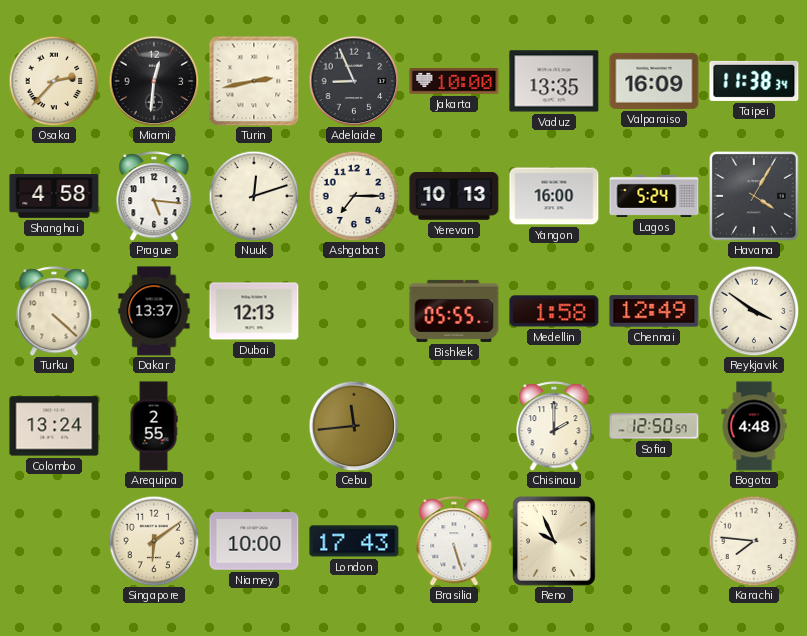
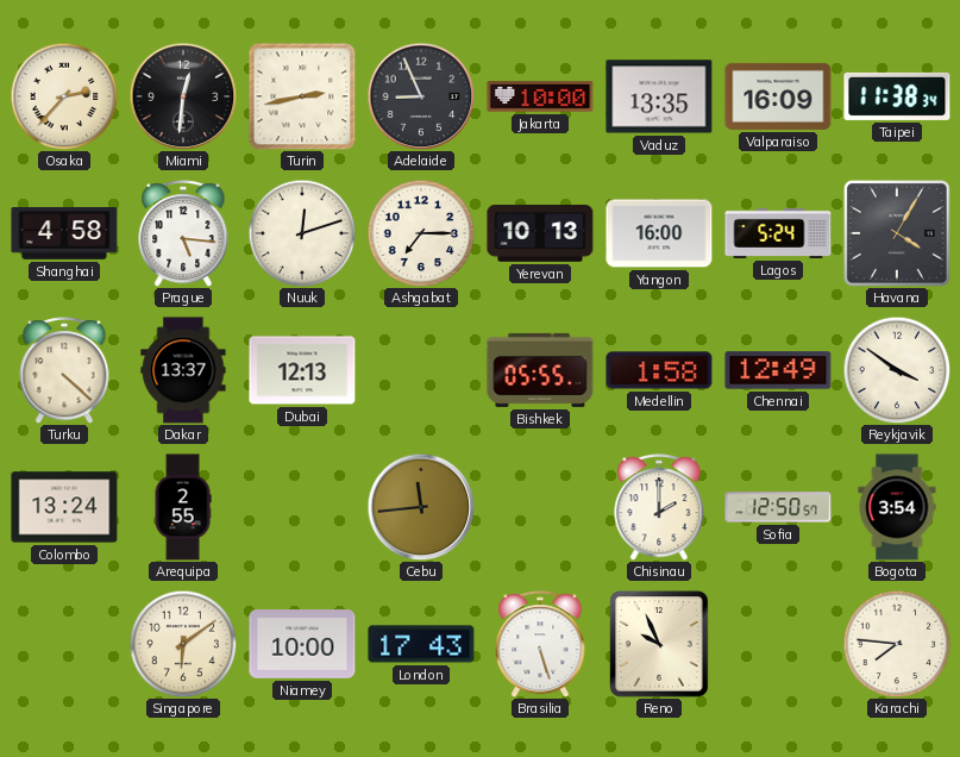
Bogota: 4:48 -> 3:54 (897, 507)
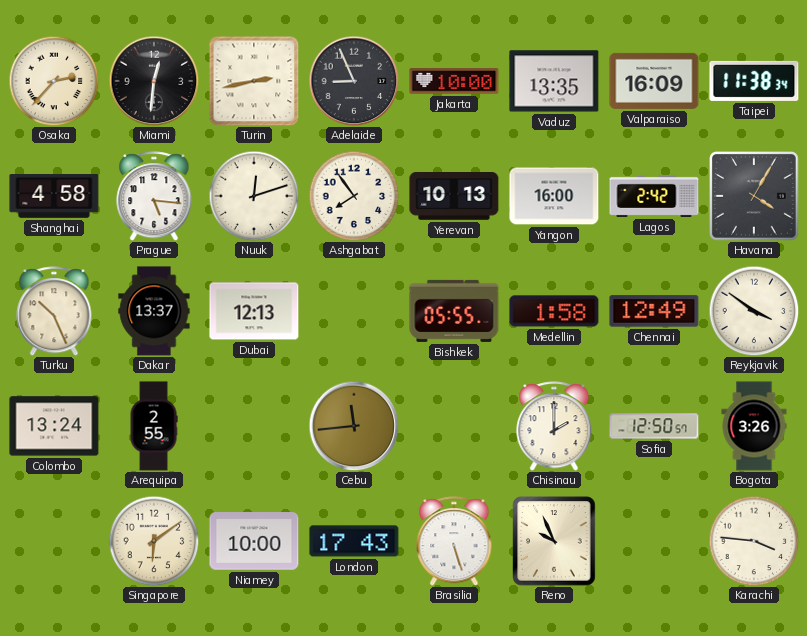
Ashgabat: 7:15 -> 7:54 (354, 196)
Lagos: 5:24 -> 2:42 (654, 196)
Turku: 4:22 -> 10:26 (54, 311)
Bogota: 3:54 -> 3:26 (754, 426)
Karachi: 7:46 -> 3:46 (754, 541)
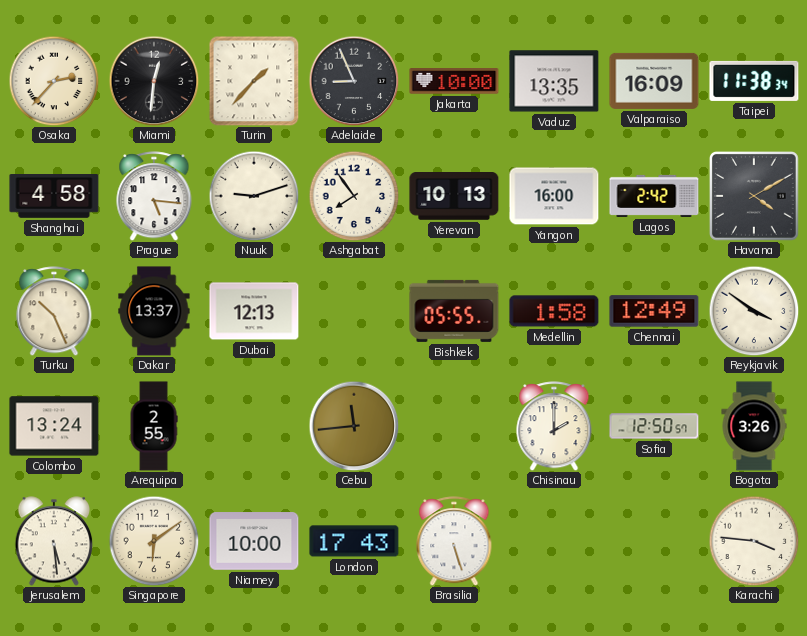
Turin: 2:43 -> 1:37 (254, 81)
Nuuk: 12:12 -> 9:12 (254, 196)
Havana: 4:05 -> 4:10 (754, 196)
Jerusalem: none -> 5:29 (54, 541)
Reno: 9:56 -> none (554, 541)
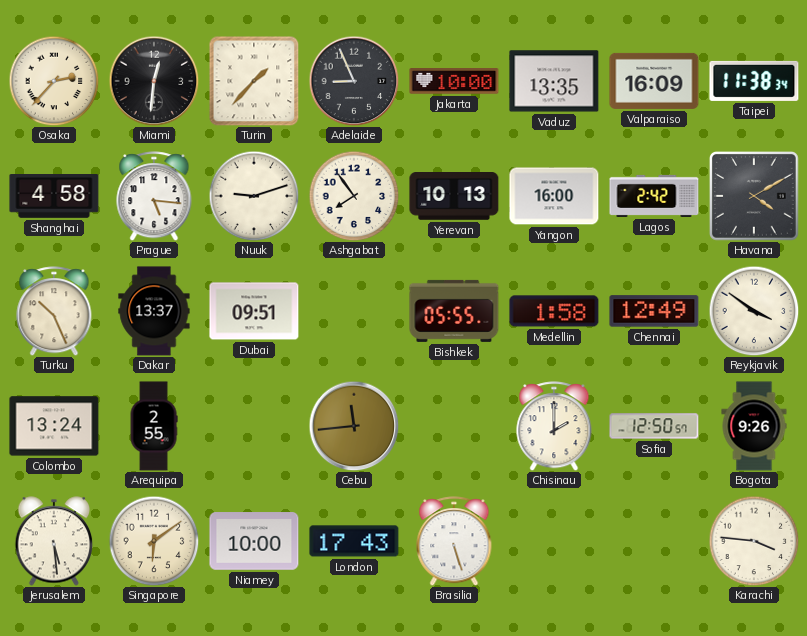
Dubai: 12:13 -> 09:51 (254, 311)
Bogota: 3:26 -> 9:26 (754, 426)
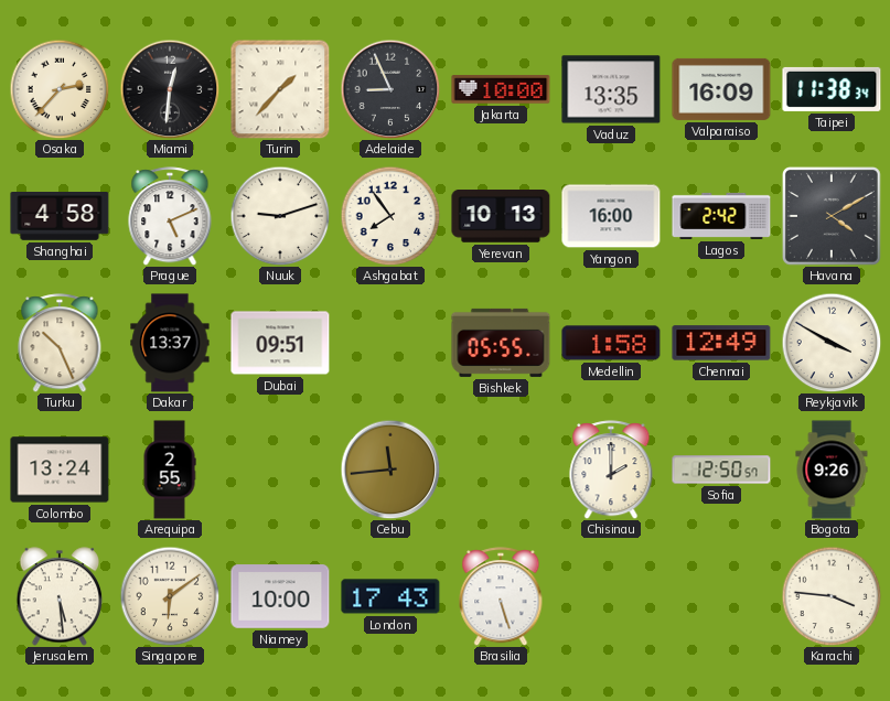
Prague: 5:16 -> 5:11 (170, 216)
Reykjavik: 3:51 -> 3:50 (832, 343)
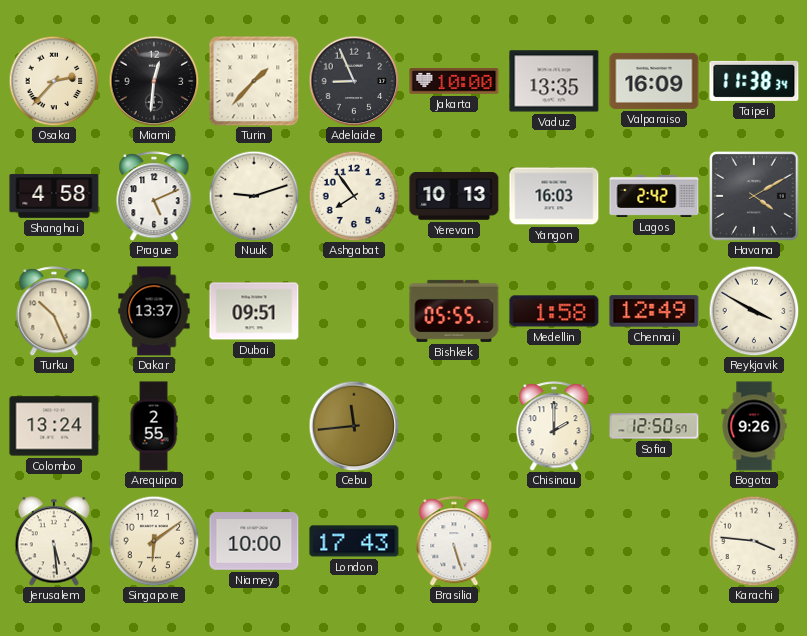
Yangon: 16:00 -> 16:03 (554, 196)
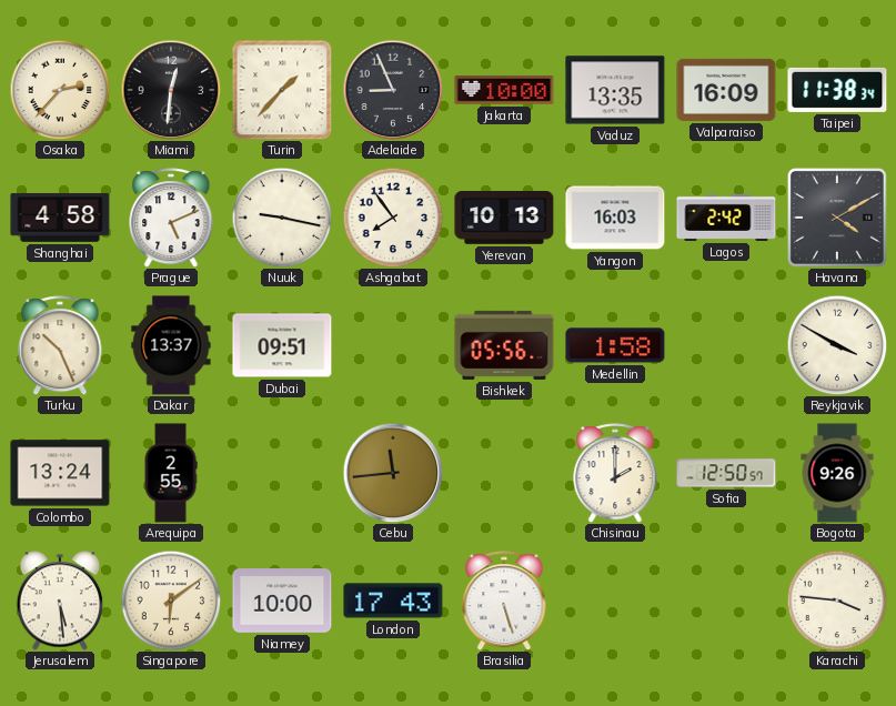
Nuuk: 9:12 -> 9:17 (282, 218)
Bishkek: 05:55 -> 05:56 (504, 345)
Chennai: 12:49 -> none (654, 311)
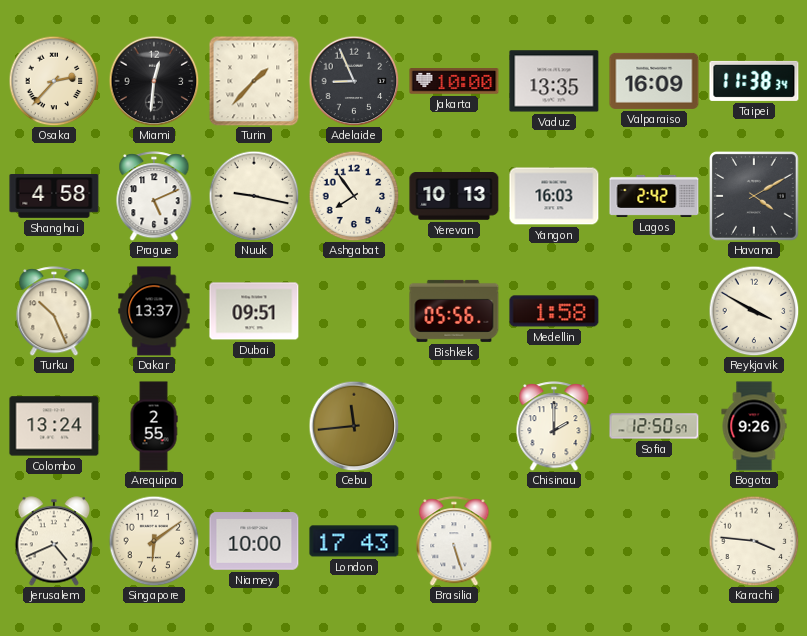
Jerusalem: 5:29 -> 4:41 (54, 541)
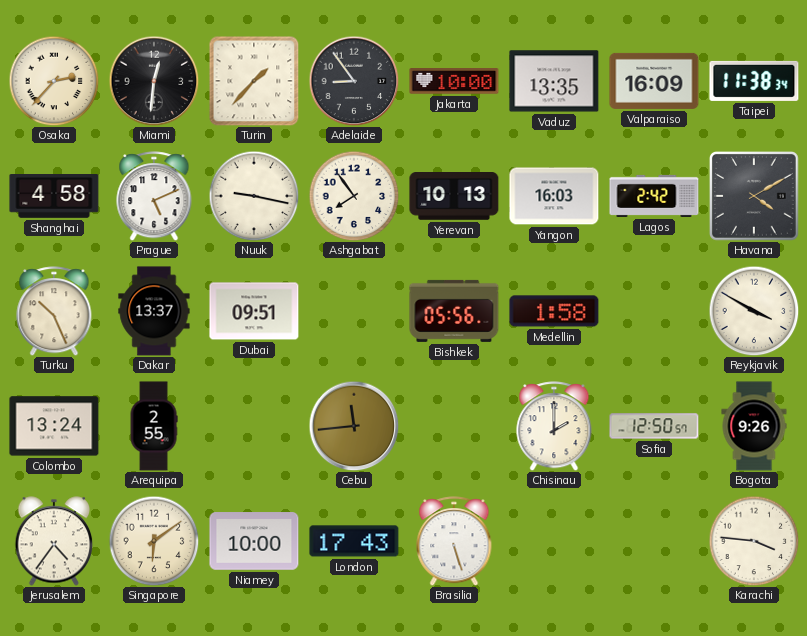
Adelaide: 8:56 -> 8:54 (354, 81)
Jerusalem: 4:41 -> 4:36 (54, 541)
